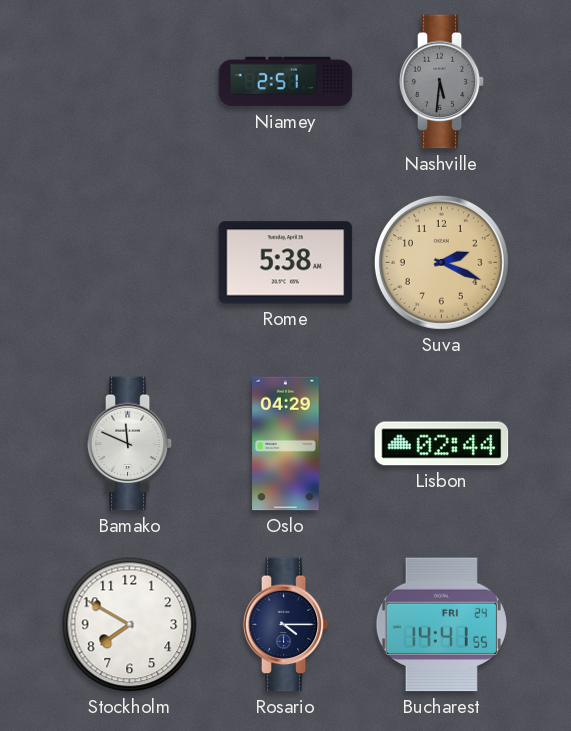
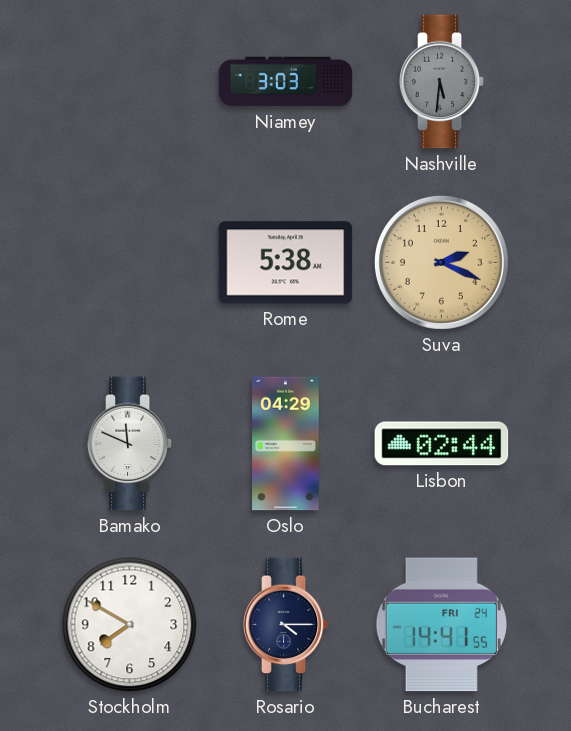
Niamey: 2:51 -> 3:03 (286, 82)
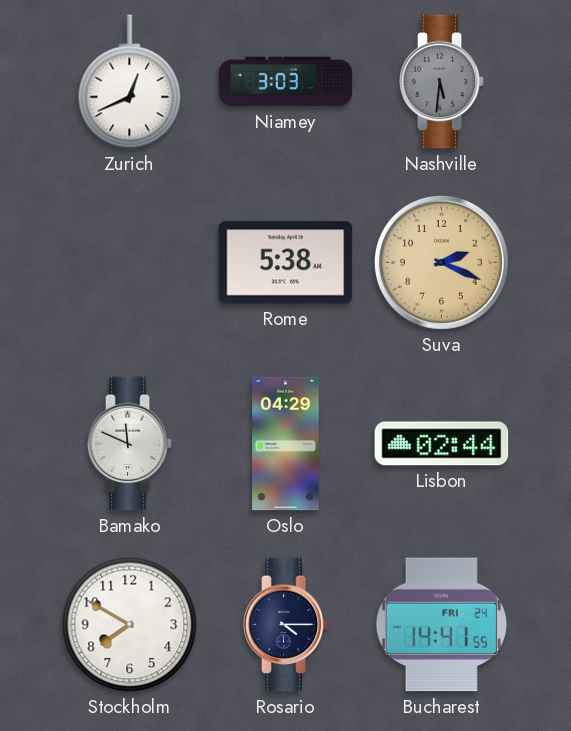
Zurich: none -> 12:41 (130, 82)
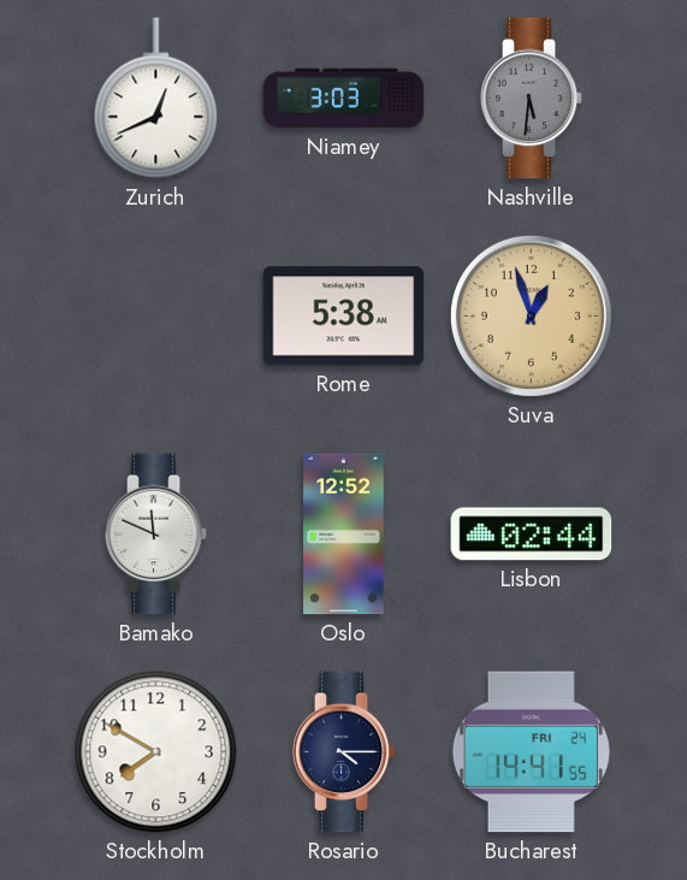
Suva: 2:19 -> 12:57 (531, 315)
Oslo: 04:29 -> 12:52 (344, 535)
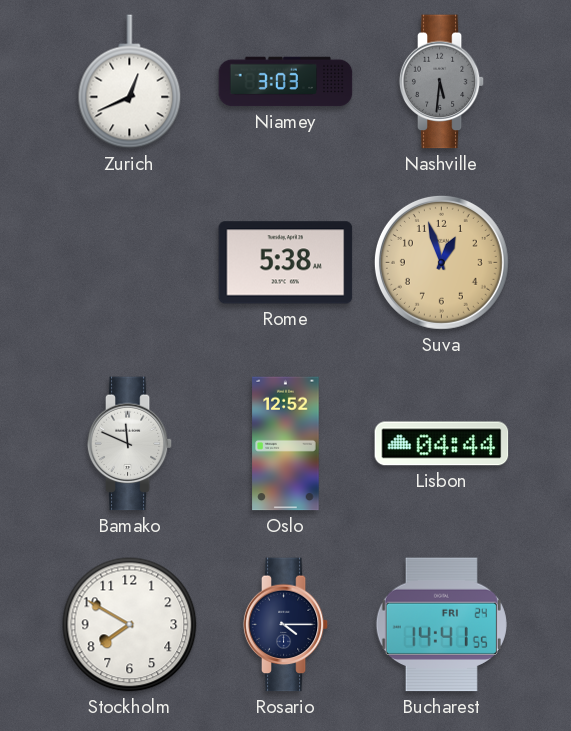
Lisbon: 02:44 -> 04:44 (442, 444)
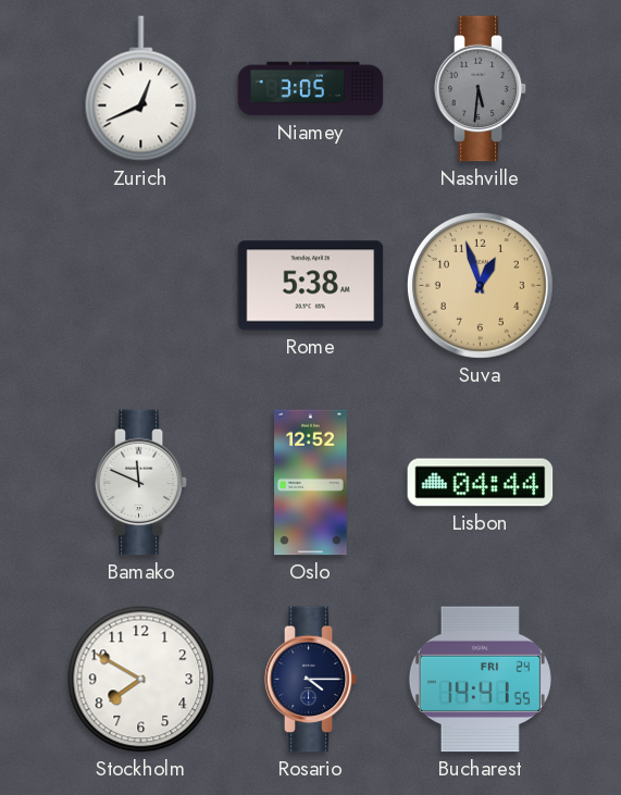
Niamey: 3:03 -> 3:05 (311, 89)
